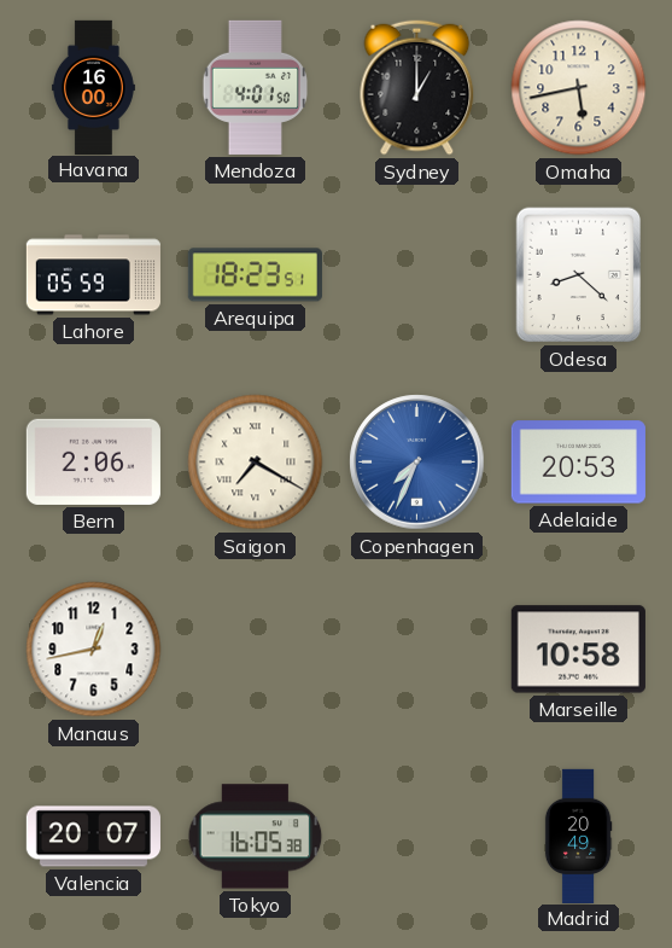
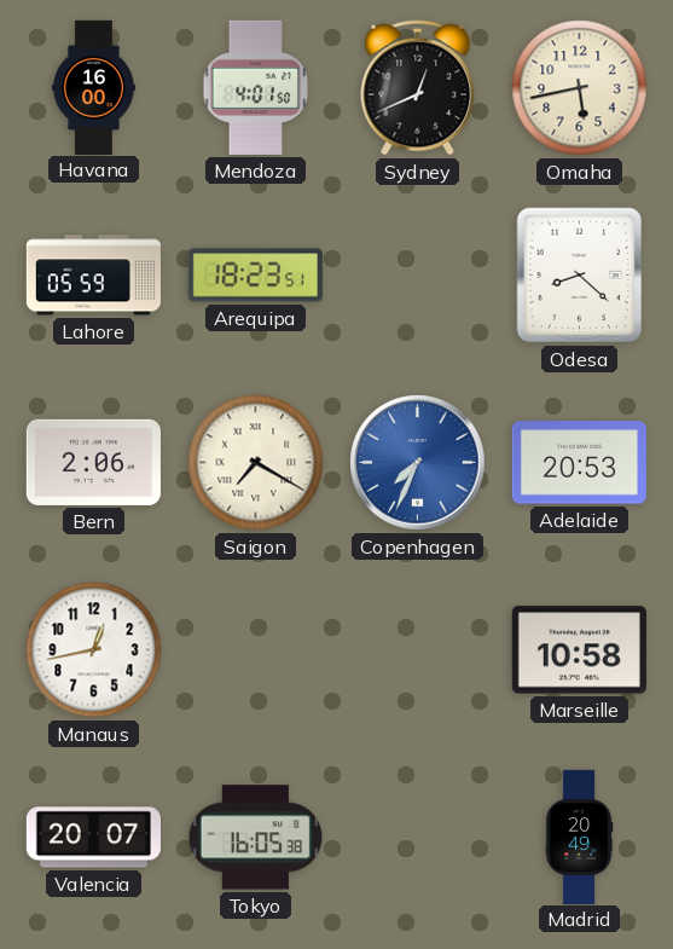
Sydney: 1:00 -> 12:41 (418, 88)
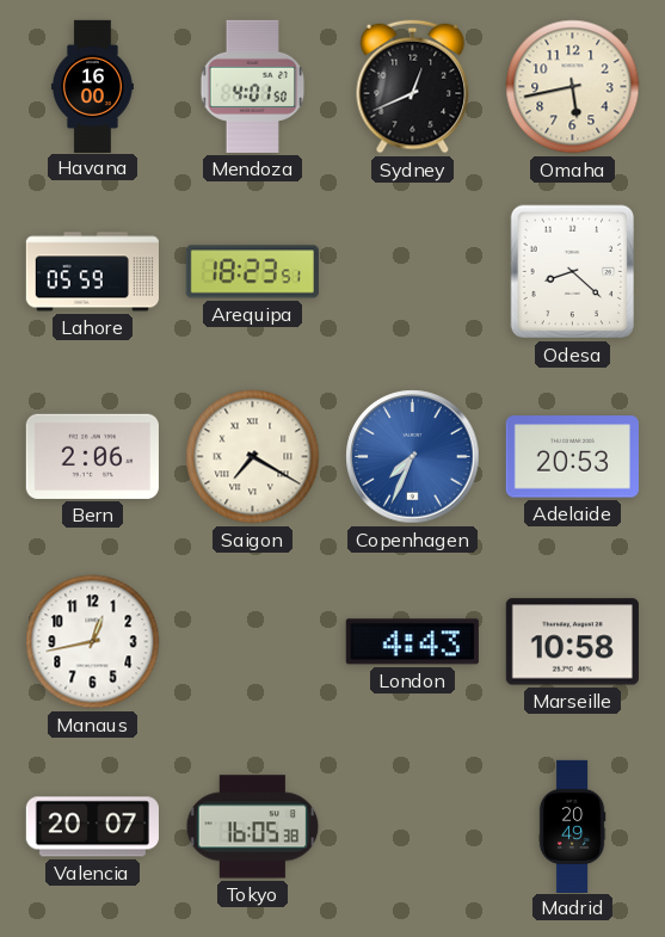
London: none -> 4:43 (412, 642)
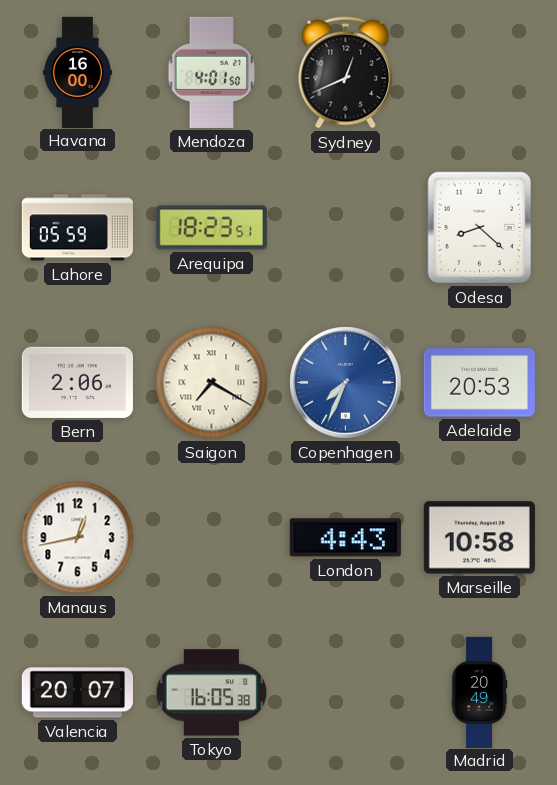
Omaha: 5:43 -> none (573, 87)
